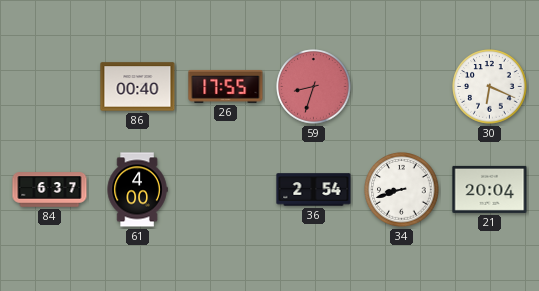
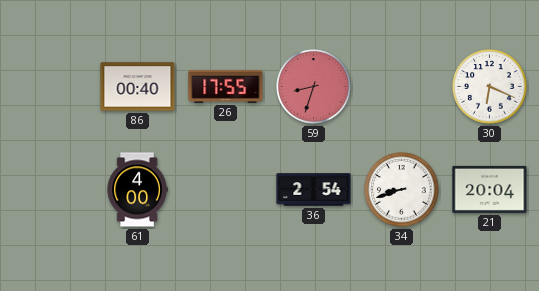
84: 6:37 -> none (50, 190)
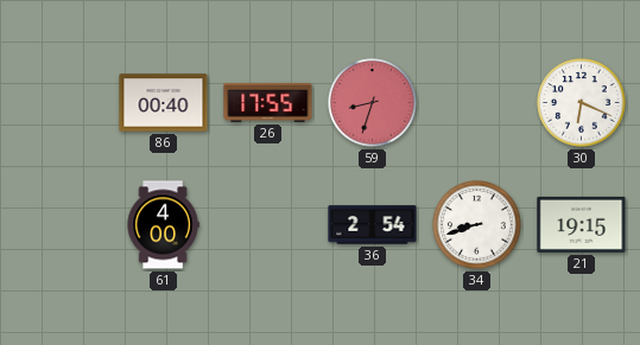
21: 20:04 -> 19:15 (582, 224)
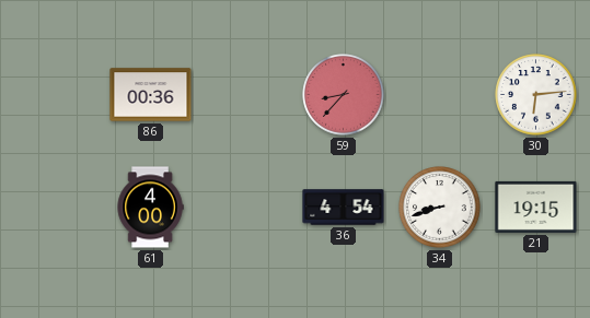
86: 00:40 -> 00:36 (151, 95)
26: 17:55 -> none (268, 102)
59: 8:33 -> 8:37 (344, 95)
30: 6:19 -> 6:14 (536, 95)
36: 2:54 -> 4:54 (344, 208)
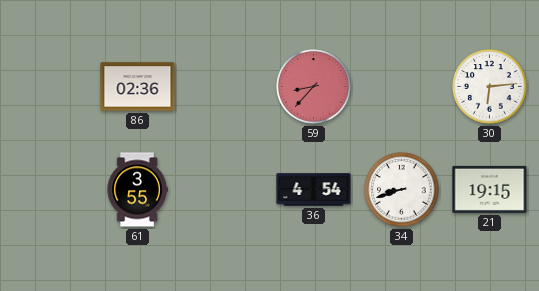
86: 00:36 -> 02:36 (138, 87)
61: 4:00 -> 3:55 (137, 190)
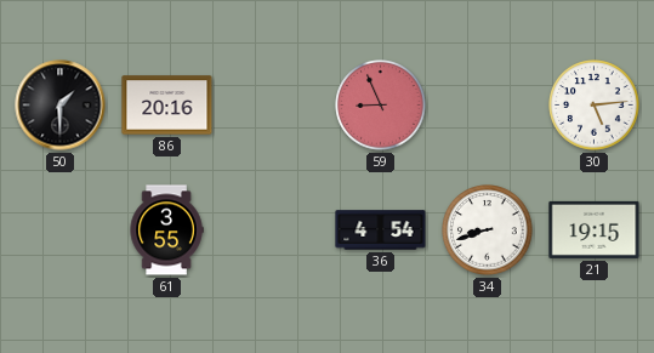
50: none -> 1:30 (61, 106)
86: 02:36 -> 20:16 (167, 106)
59: 8:37 -> 8:56 (381, 106)
30: 6:14 -> 5:14 (595, 106)
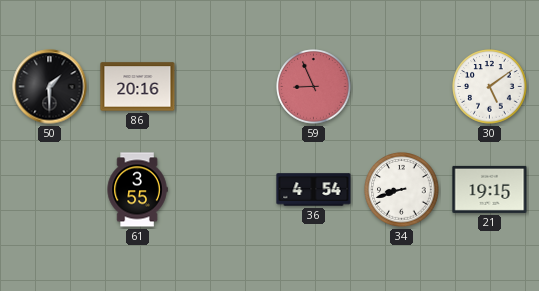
30: 5:14 -> 5:09 (490, 87)
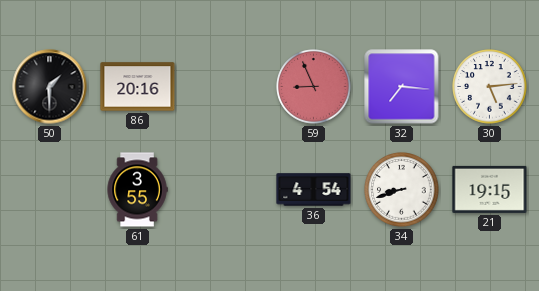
32: none -> 7:16 (402, 87)
30: 5:09 -> 5:14 (490, 87)
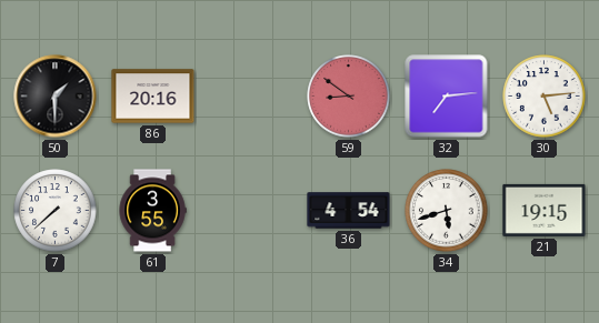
59: 8:56 -> 8:51 (349, 97)
32: 7:16 -> 7:14 (447, 97)
7: none -> 7:38 (56, 211)
34: 8:42 -> 5:42 (447, 211)
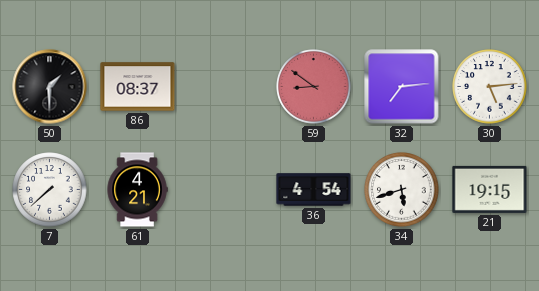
86: 20:16 -> 08:37 (138, 87)
61: 3:55 -> 4:21 (137, 190)
